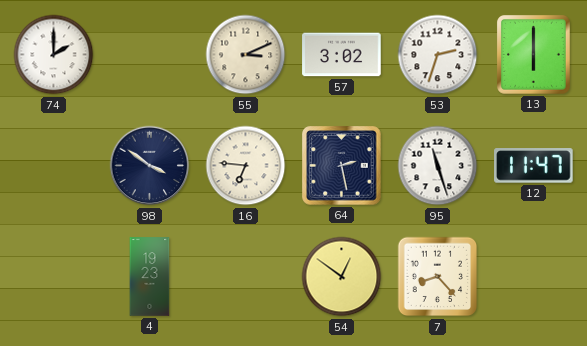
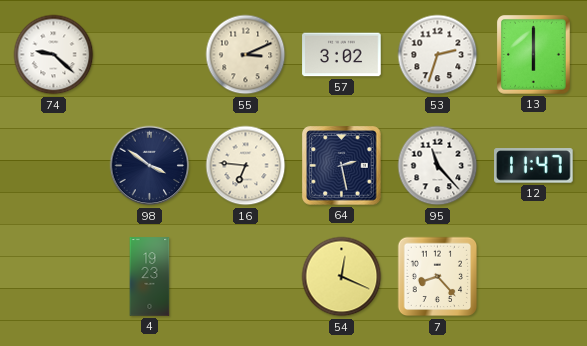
74: 2:00 -> 9:22 (54, 55)
95: 11:27 -> 11:23 (438, 166)
54: 12:51 -> 12:19 (342, 277)
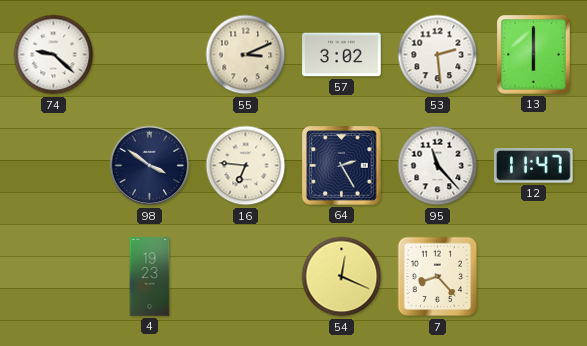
53: 2:33 -> 2:29 (438, 55)
64: 2:28 -> 2:25 (342, 166)
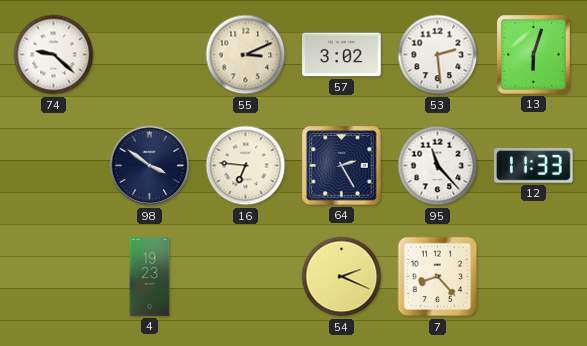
13: 6:00 -> 6:03 (534, 55)
12: 11:47 -> 11:33 (534, 166)
54: 12:19 -> 2:19 (342, 277)
